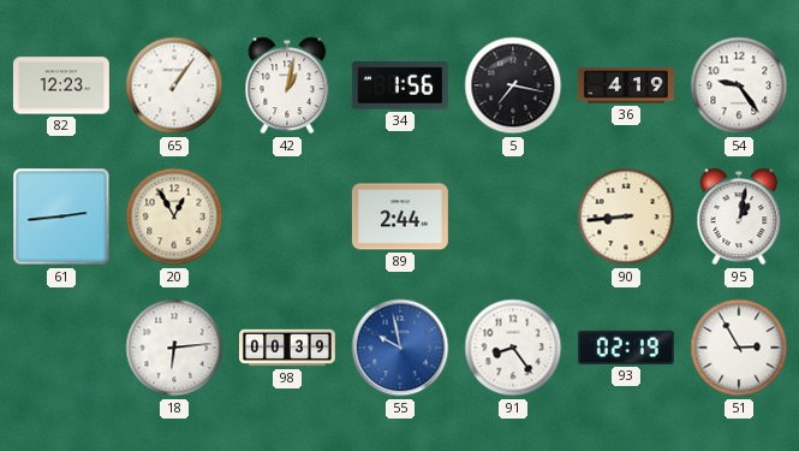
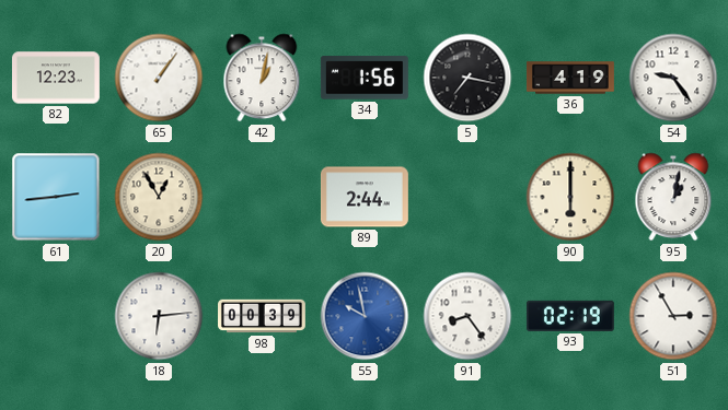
90: 8:44 -> 6:00 (570, 197)
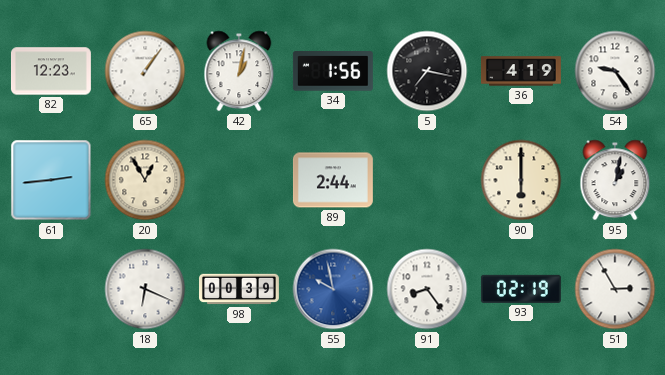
18: 6:14 -> 6:19 (145, 289)
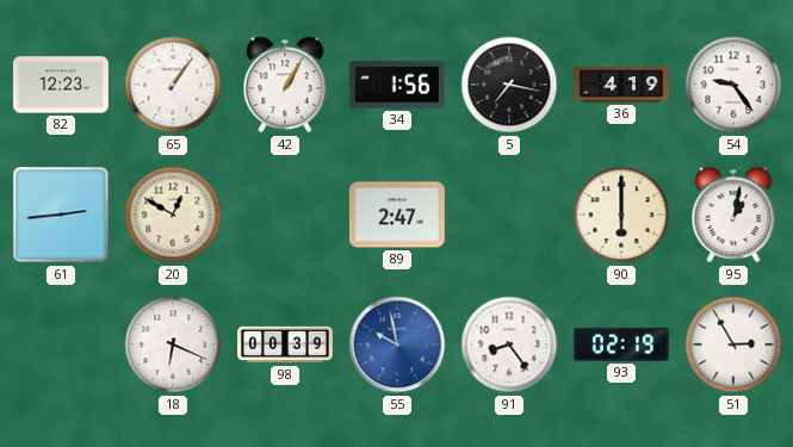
42: 1:02 -> 1:05 (285, 85)
20: 12:55 -> 12:50 (173, 215)
89: 2:44 -> 2:47 (397, 215)
